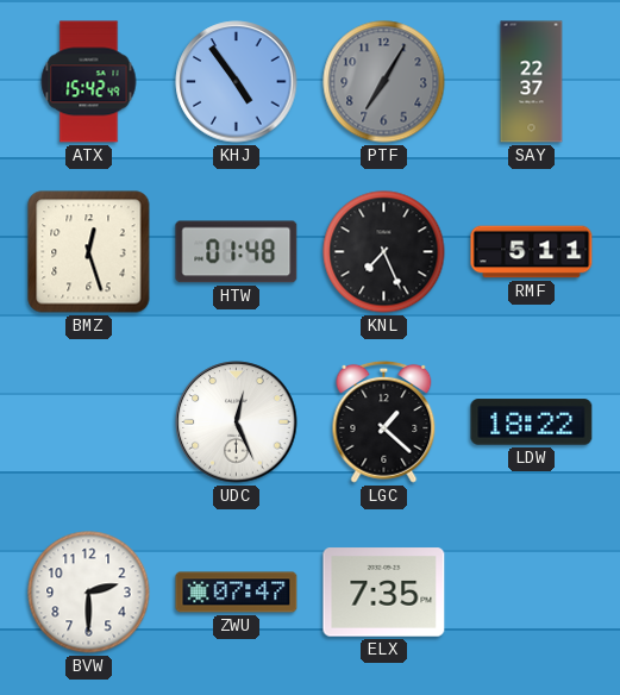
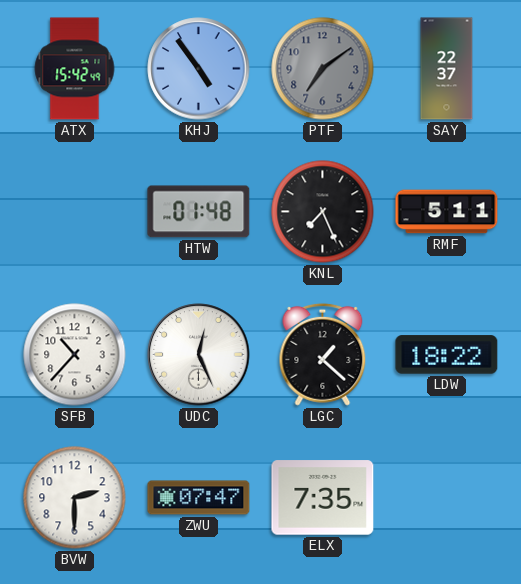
PTF: 7:05 -> 7:09 (323, 69)
BMZ: 12:27 -> none (89, 252)
SFB: none -> 10:37 (75, 355)
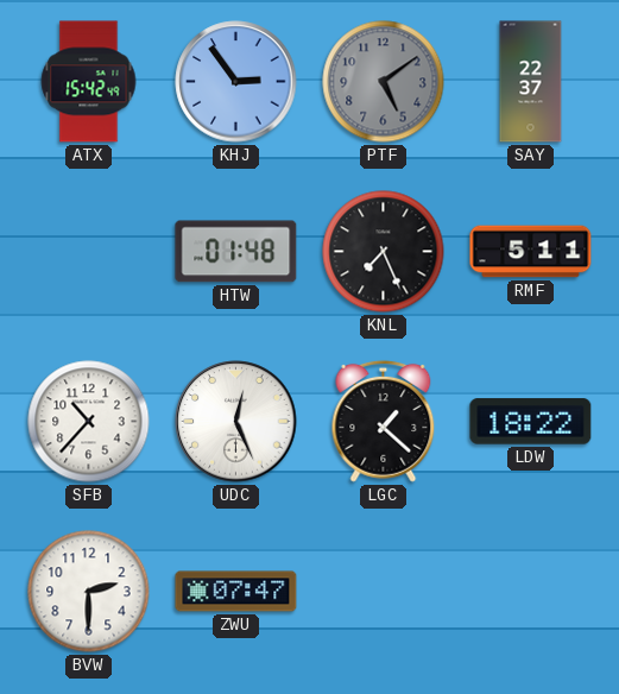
KHJ: 4:54 -> 2:54 (236, 82)
PTF: 7:09 -> 5:09 (384, 82)
ELX: 7:35 -> none (323, 498)
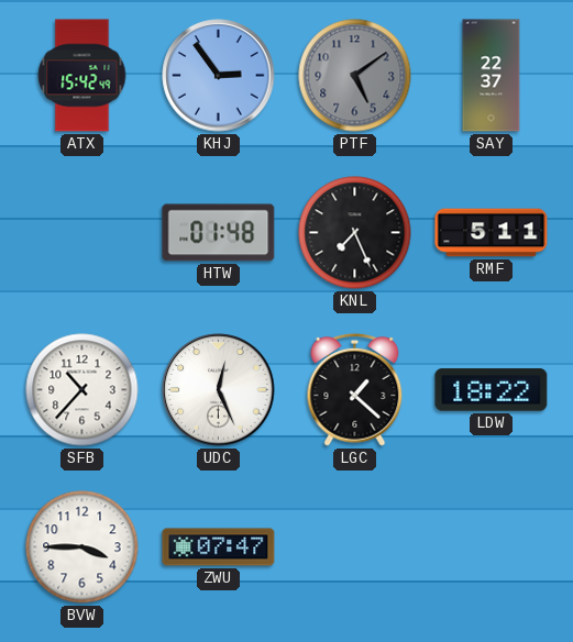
BVW: 2:30 -> 3:45 (82, 547)
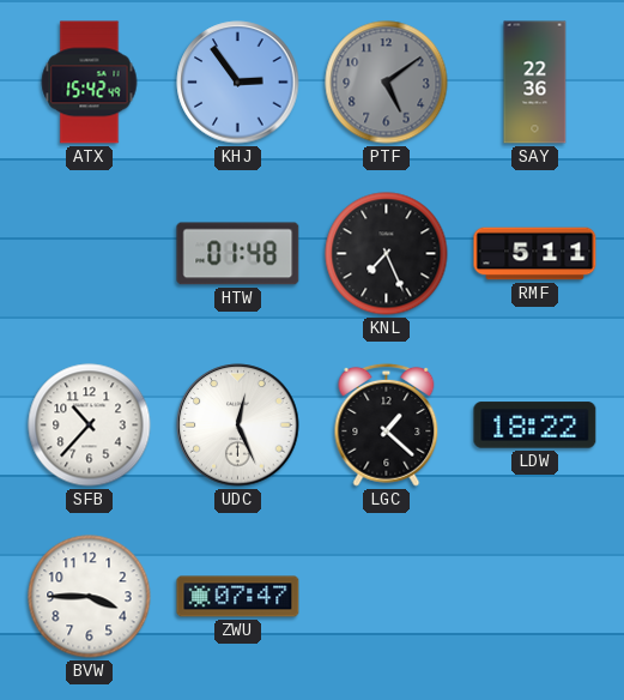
SAY: 22:37 -> 22:36 (535, 83)
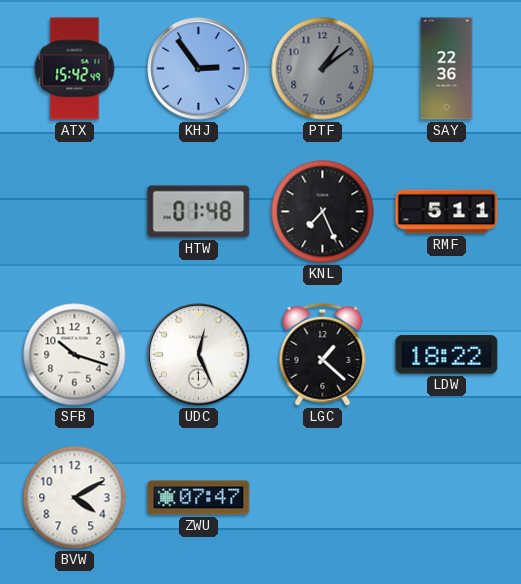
PTF: 5:09 -> 1:09 (323, 69)
SFB: 10:37 -> 10:18 (75, 355)
BVW: 3:45 -> 4:10 (75, 498)
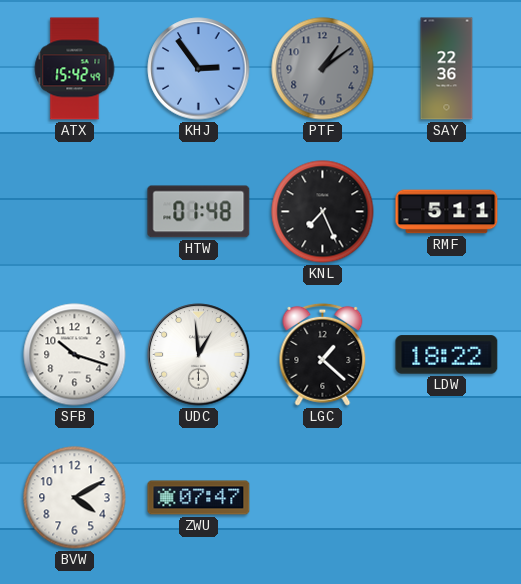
UDC: 12:26 -> 12:59 (199, 355)
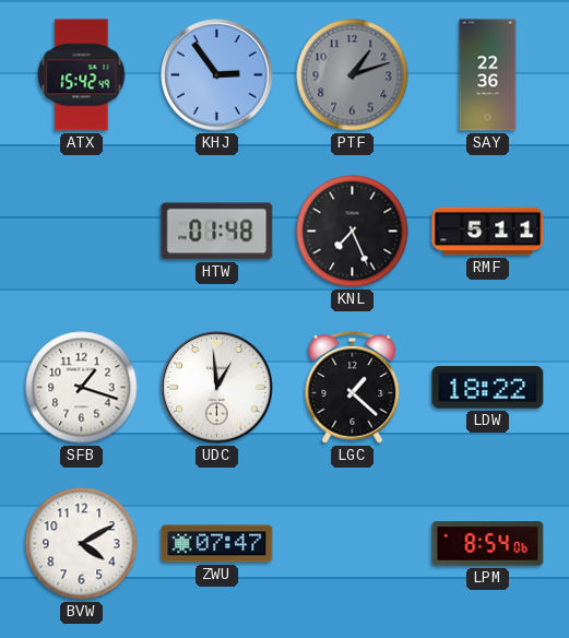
PTF: 1:09 -> 1:12 (353, 75)
SFB: 10:18 -> 1:18 (82, 388)
LPM: none -> 8:54 (488, 544)
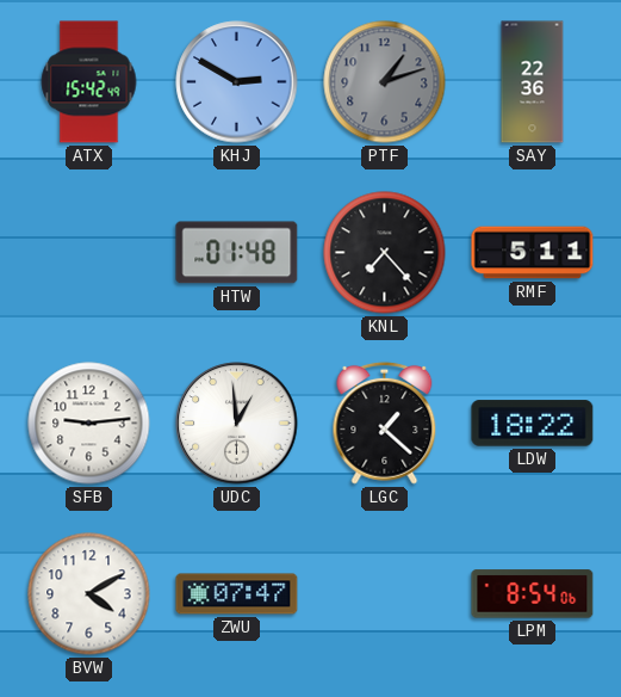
KHJ: 2:54 -> 2:50 (237, 82)
KNL: 7:26 -> 7:23 (385, 253)
SFB: 1:18 -> 9:14 (89, 424)
